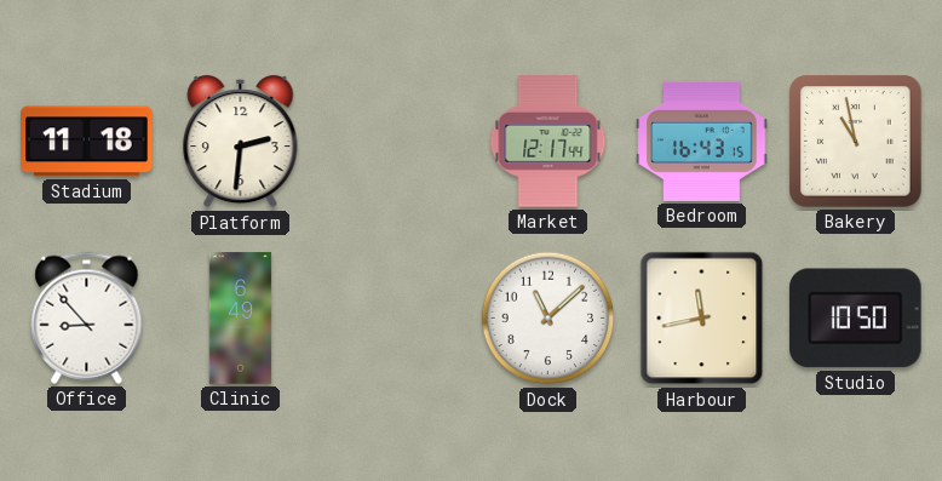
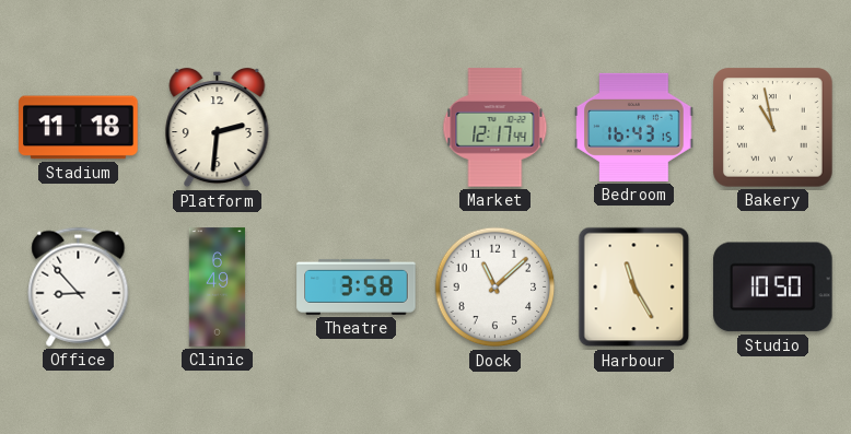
Theatre: none -> 3:58 (357, 286)
Harbour: 11:43 -> 11:25 (634, 288)
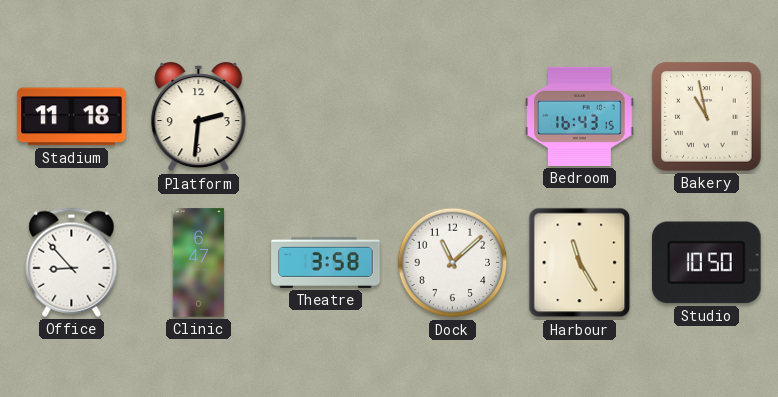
Market: 12:17 -> none (496, 128)
Clinic: 6:49 -> 6:47 (199, 263)
